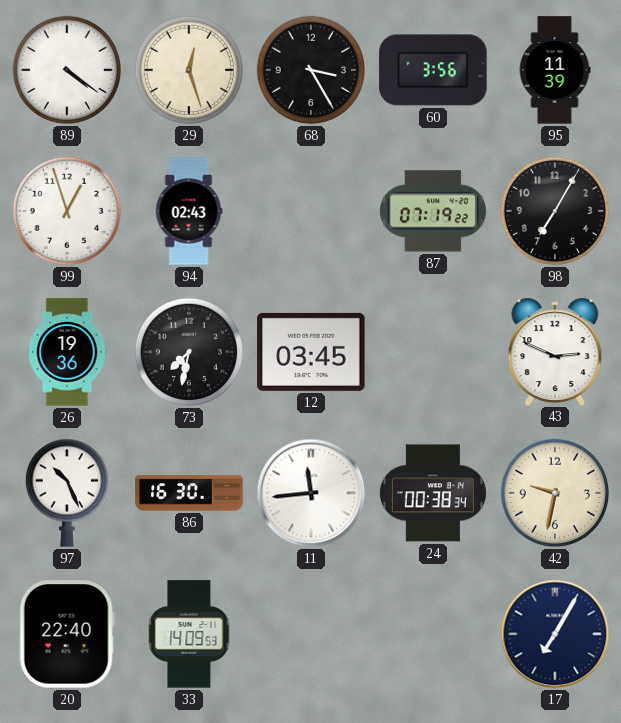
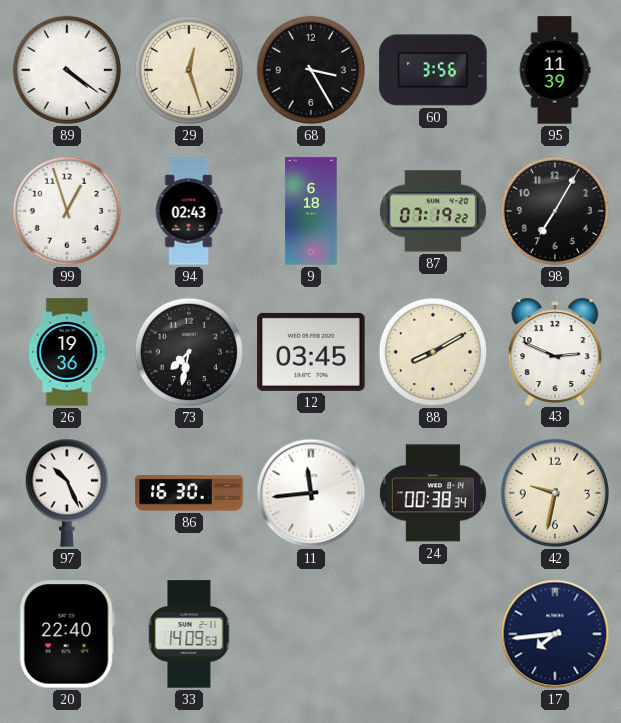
9: none -> 6:18 (311, 211)
88: none -> 8:10 (433, 352)
17: 7:05 -> 7:44 (555, 634)
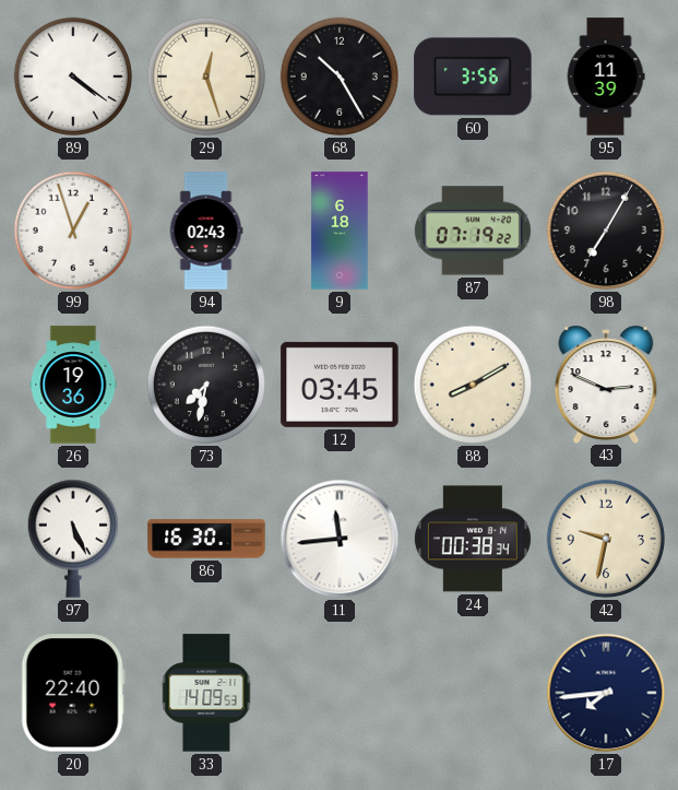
68: 3:25 -> 10:25 (340, 76)
97: 10:26 -> 5:26 (73, 539)
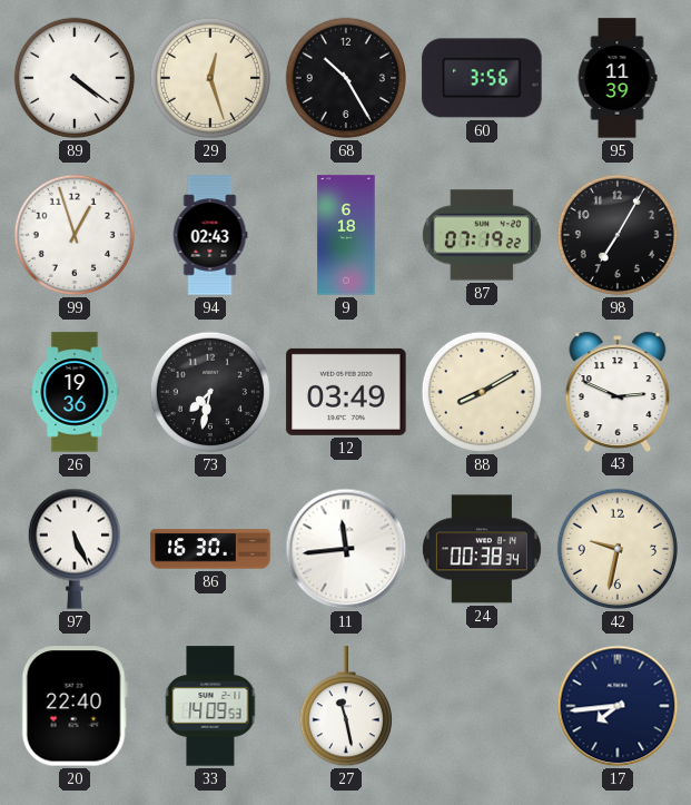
12: 03:45 -> 03:49 (346, 392)
27: none -> 11:28 (346, 707)
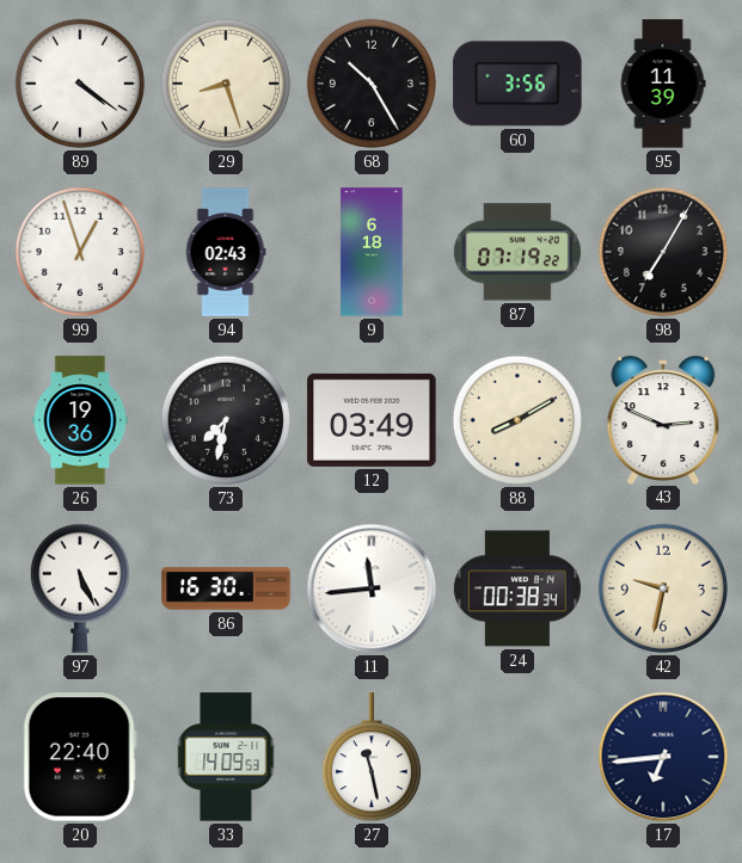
29: 12:27 -> 8:27 (226, 84)
17: 7:44 -> 6:44 (663, 757)
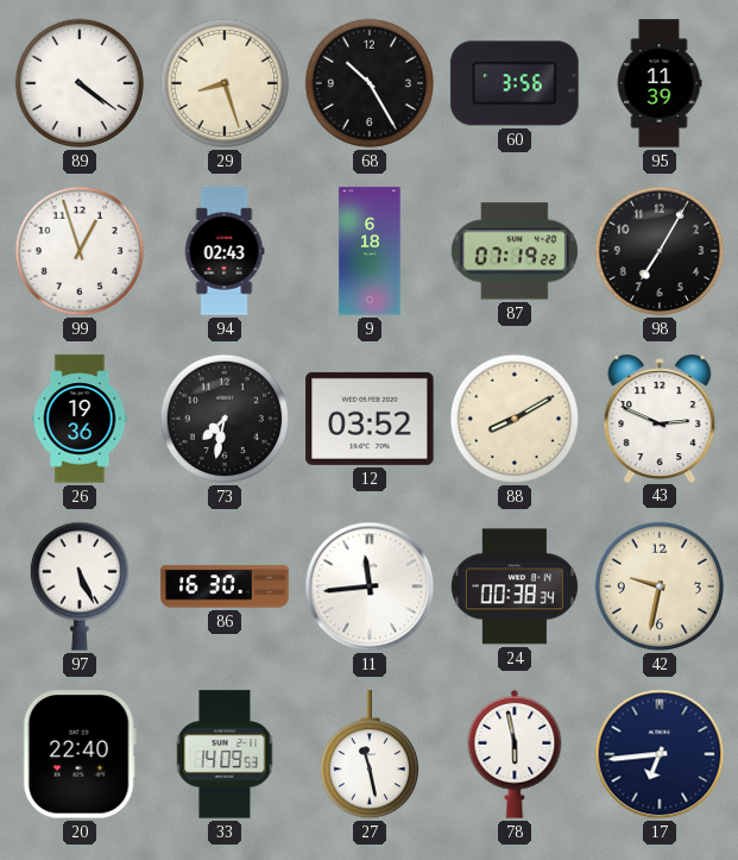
12: 03:49 -> 03:52 (370, 419)
78: none -> 5:58 (515, 754)
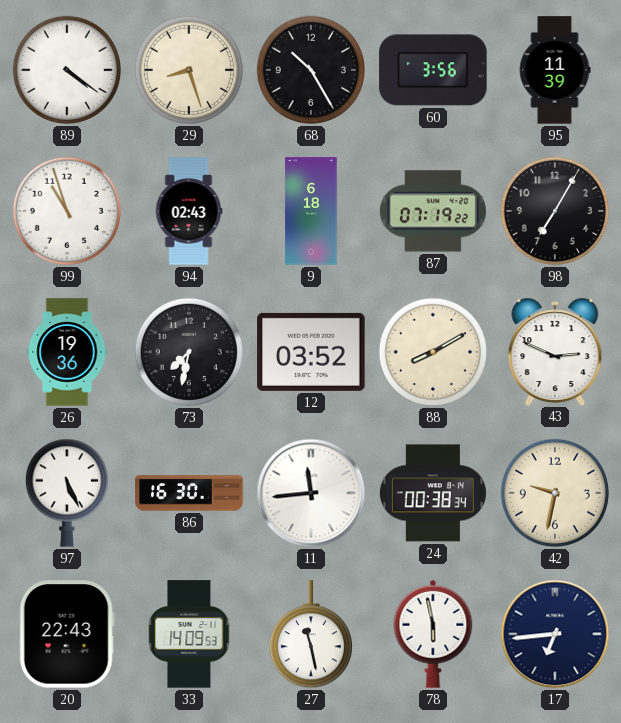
99: 12:57 -> 10:57 (67, 211)
20: 22:40 -> 22:43 (67, 634)
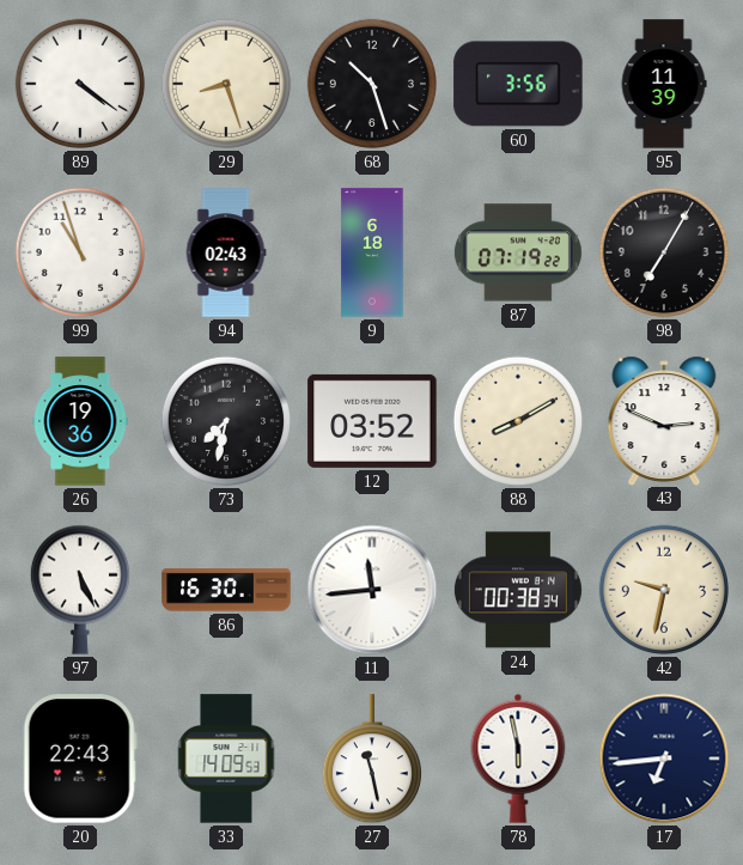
68: 10:25 -> 10:27 (372, 84)
